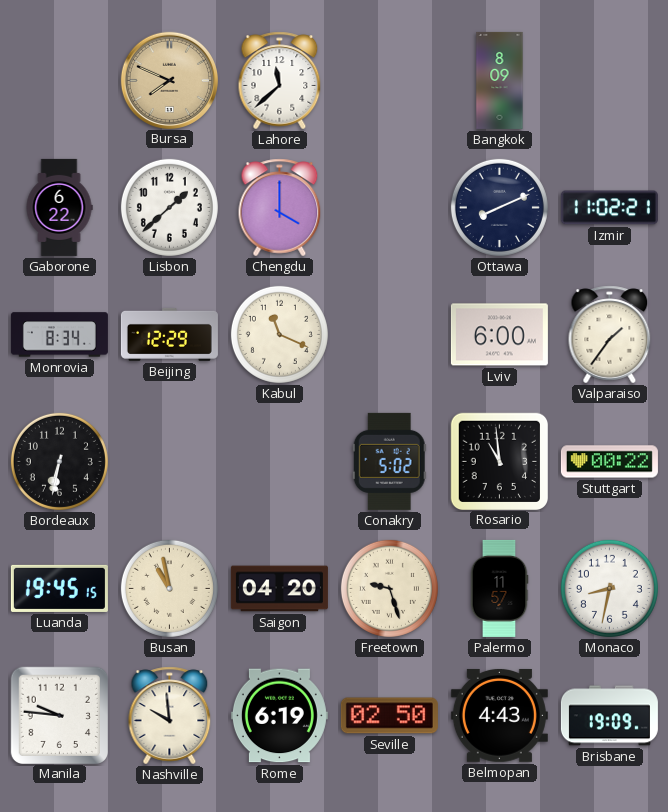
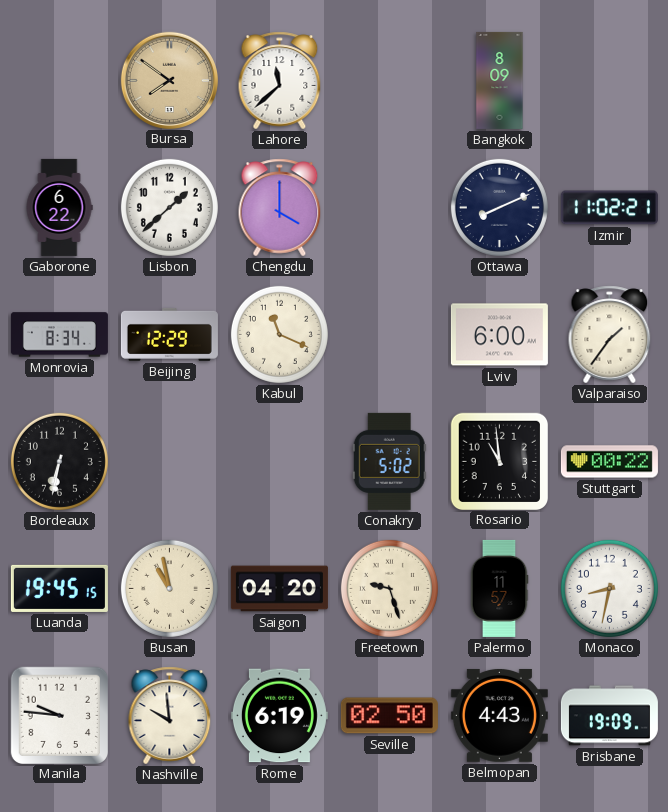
Bursa: 7:49 -> 7:51 (169, 80)
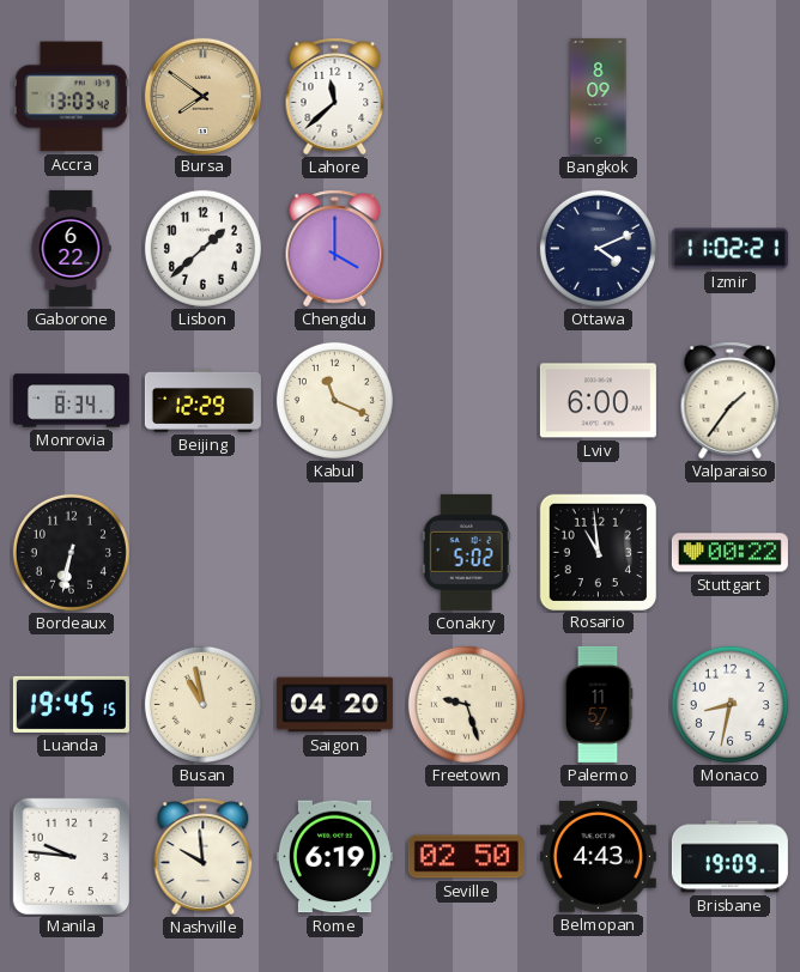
Accra: none -> 13:03 (71, 97)
Ottawa: 8:11 -> 4:11 (598, 248)
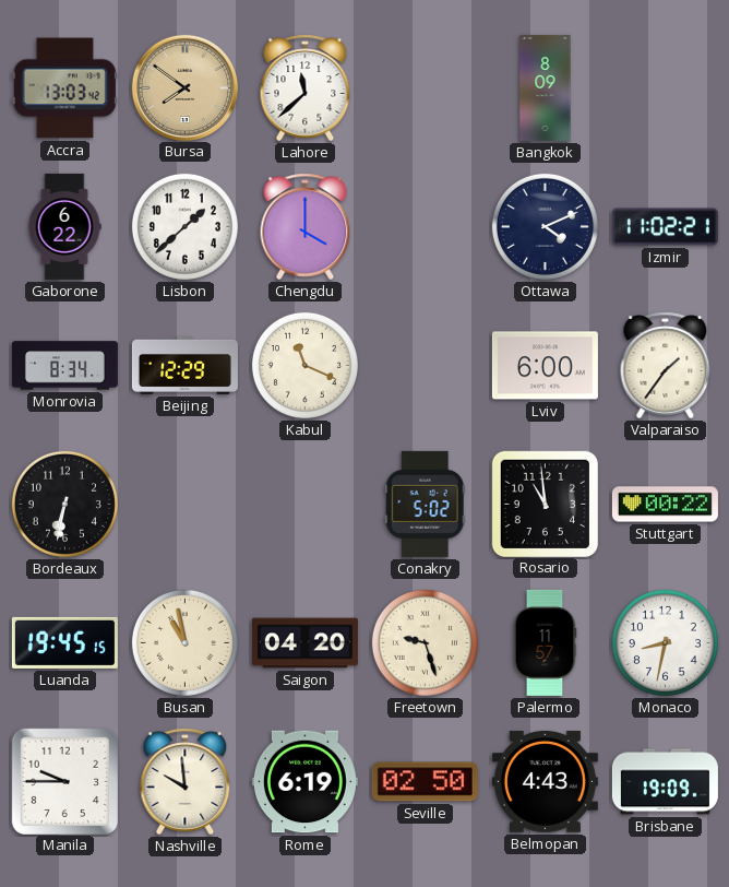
Manila: 9:46 -> 9:45 (64, 781)
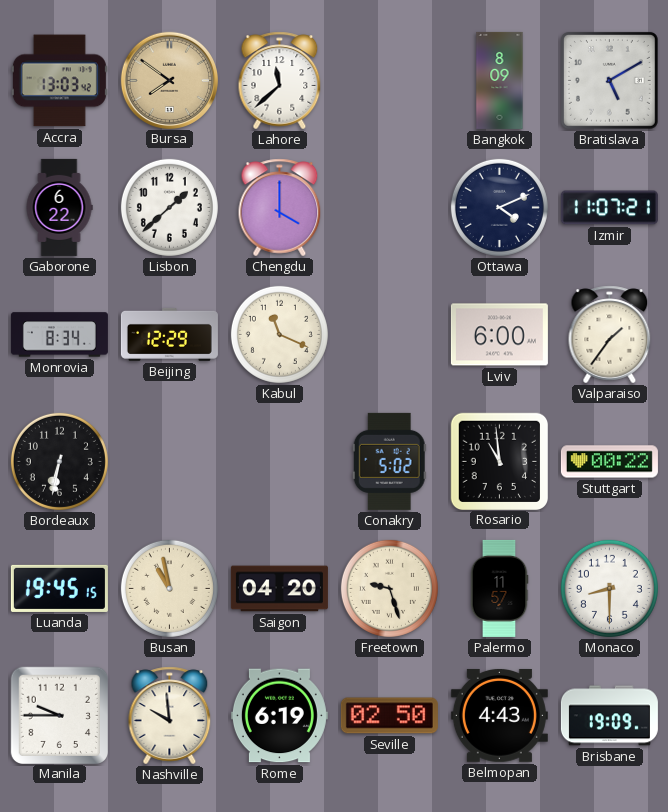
Bratislava: none -> 5:10 (609, 80)
Izmir: 11:02 -> 11:07 (609, 208)
Monaco: 8:32 -> 8:30 (609, 588)
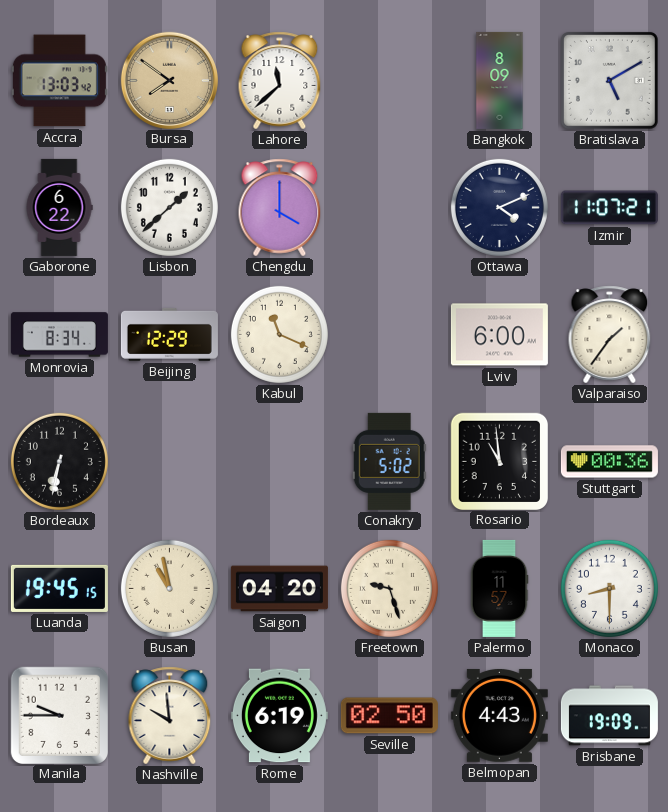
Stuttgart: 00:22 -> 00:36 (609, 462)
